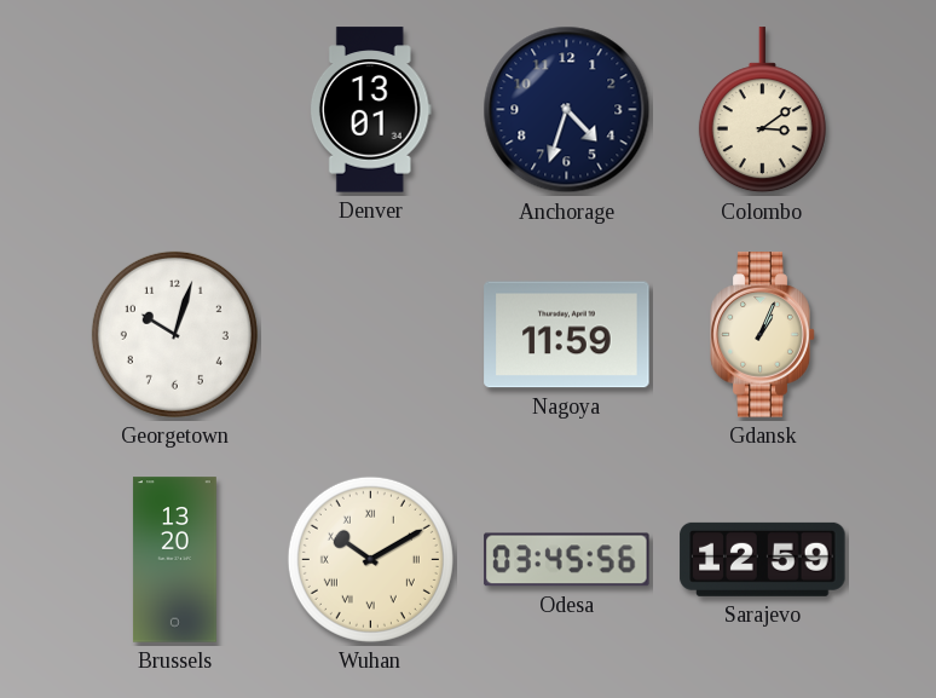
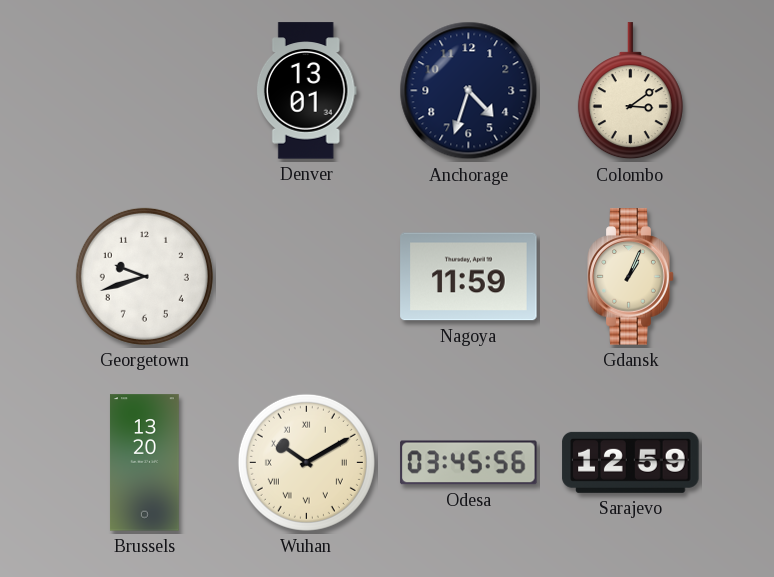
Georgetown: 10:03 -> 9:42 (144, 276)
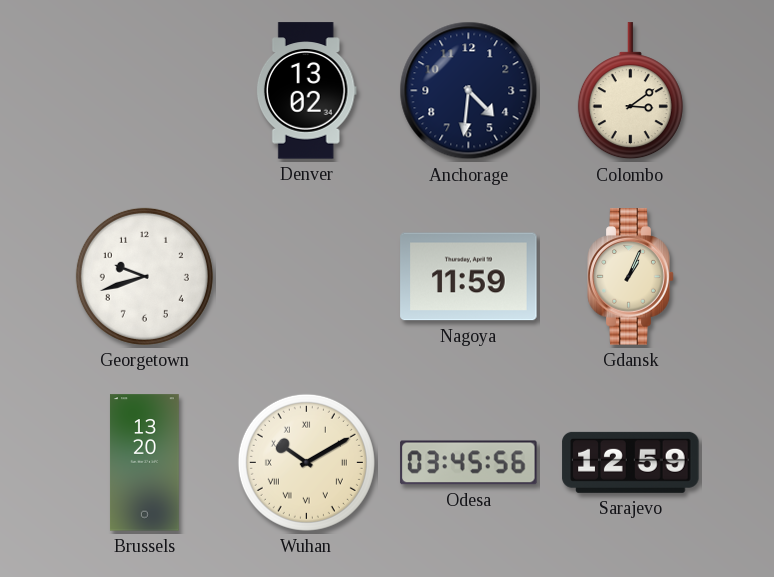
Denver: 13:01 -> 13:02 (306, 91)
Anchorage: 4:33 -> 4:31 (469, 91)
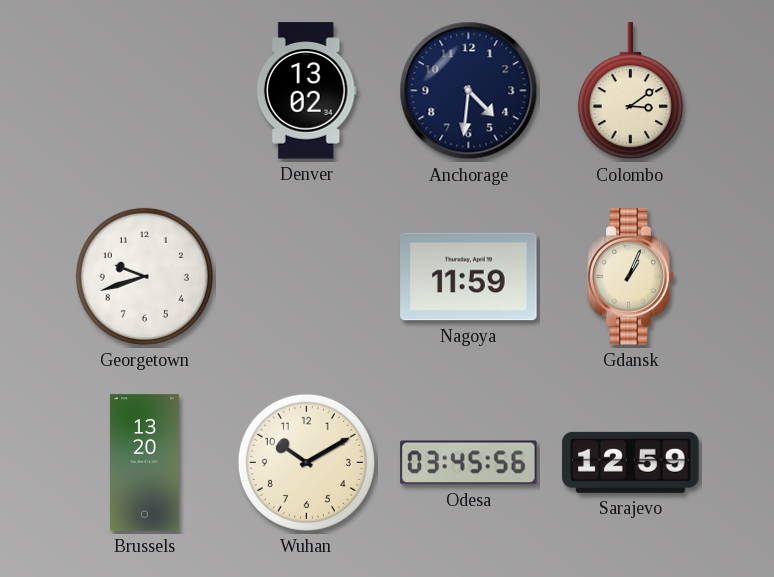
Wuhan numerals: Roman -> Arabic (306, 462)
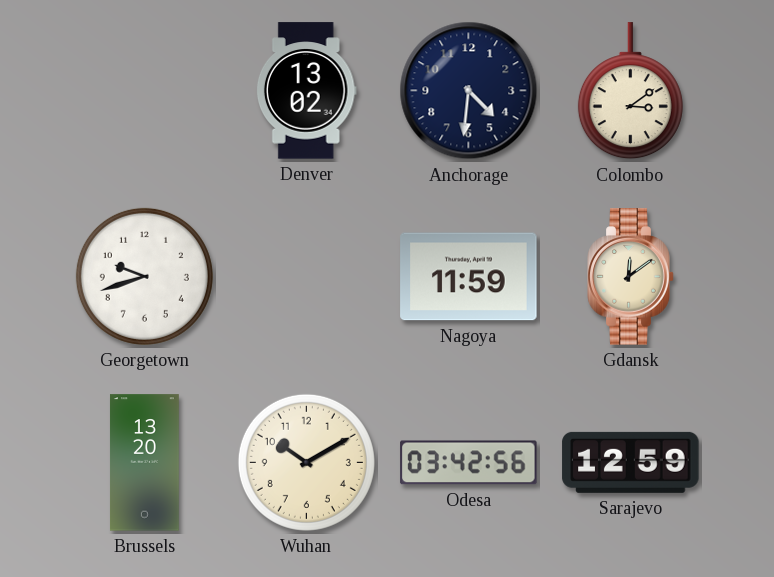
Gdansk: 1:04 -> 12:09 (631, 277)
Odesa: 03:45 -> 03:42 (469, 463)
